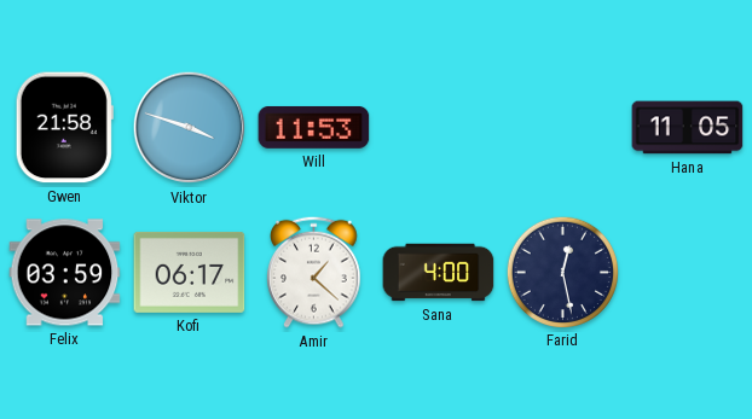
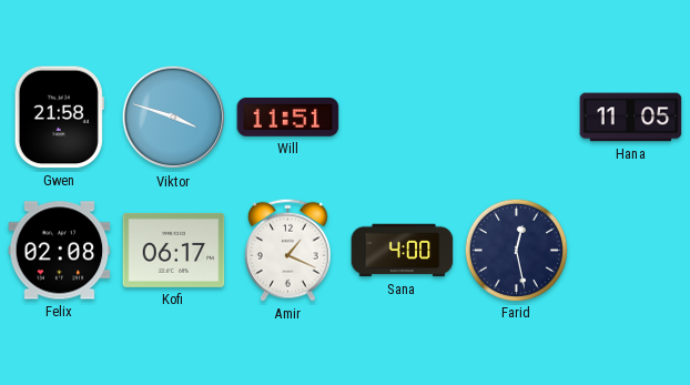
Will: 11:53 -> 11:51 (288, 116)
Felix: 03:59 -> 02:08 (60, 251)
Amir: 1:22 -> 1:19 (288, 250)
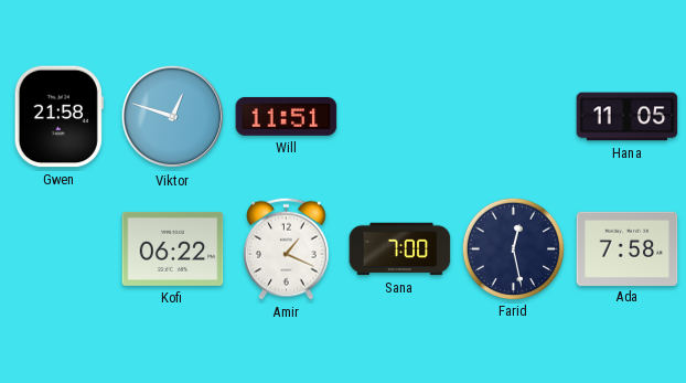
Viktor: 3:48 -> 12:48 (173, 117)
Felix: 02:08 -> none (60, 251)
Kofi: 06:17 -> 06:22 (173, 248)
Sana: 4:00 -> 7:00 (400, 249)
Ada: none -> 7:58 (628, 248)
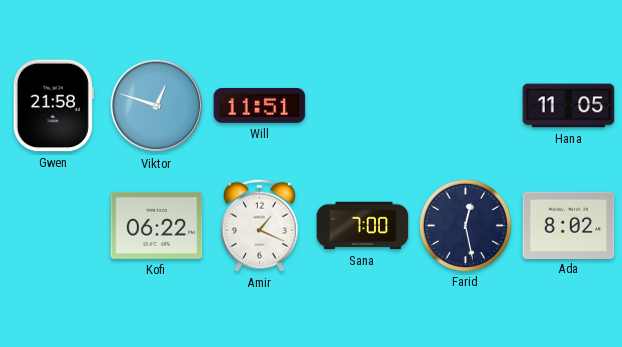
Ada: 7:58 -> 8:02 (569, 225)
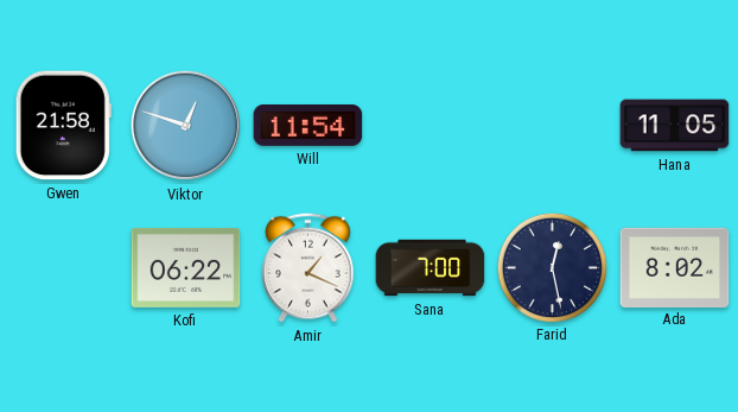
Will: 11:51 -> 11:54 (308, 125)
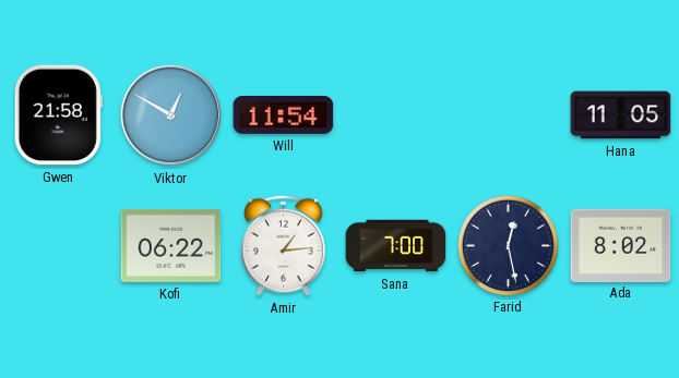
Viktor: 12:48 -> 12:50 (171, 115)
Amir: 1:19 -> 1:14 (284, 245)
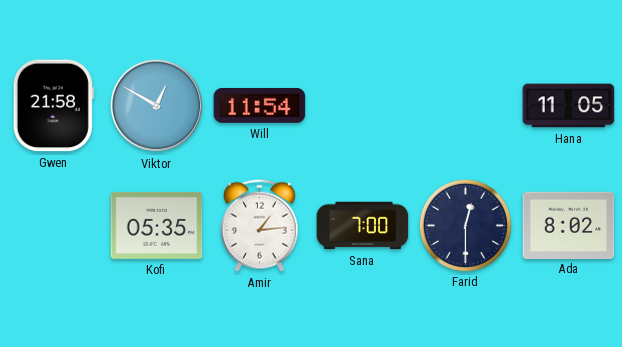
Kofi: 06:22 -> 05:35 (157, 225)
Farid: 12:28 -> 12:30 (465, 225)
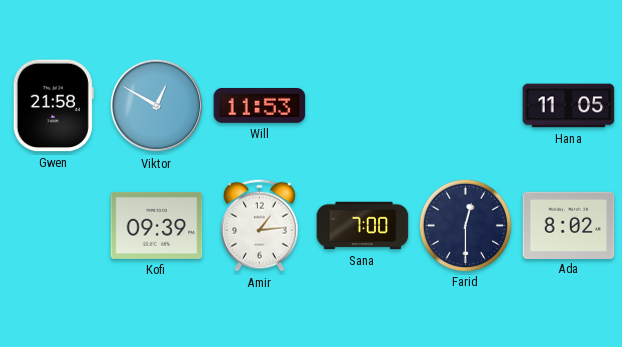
Will: 11:54 -> 11:53 (260, 105)
Kofi: 05:35 -> 09:39 (157, 225)
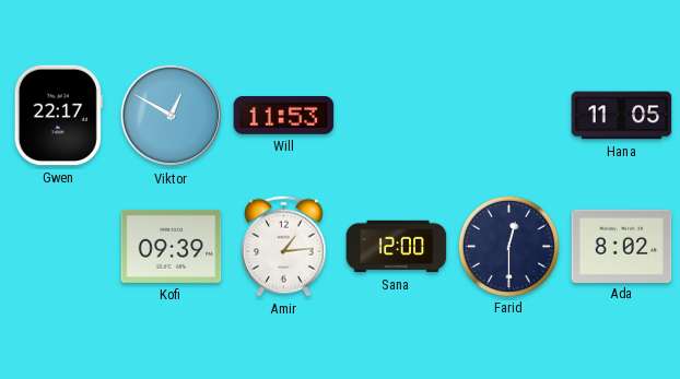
Gwen: 21:58 -> 22:17 (58, 116)
Sana: 7:00 -> 12:00 (397, 247)
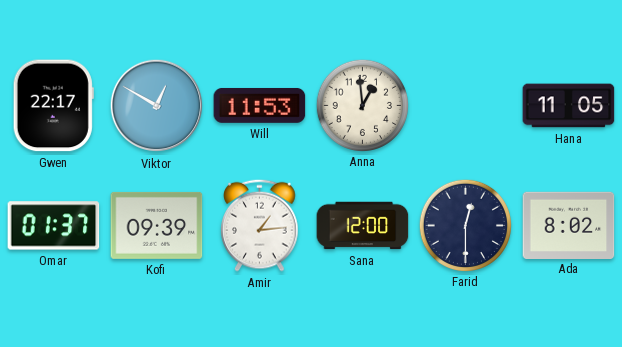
Anna: none -> 12:59 (362, 105)
Omar: none -> 01:37 (54, 226)
